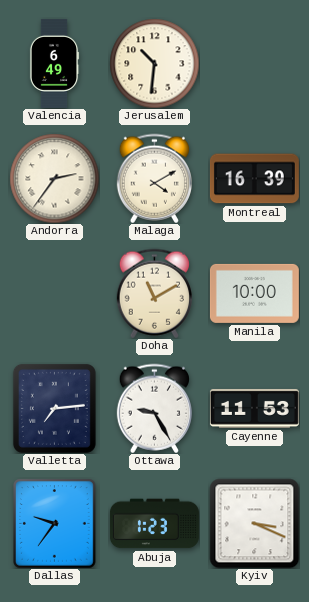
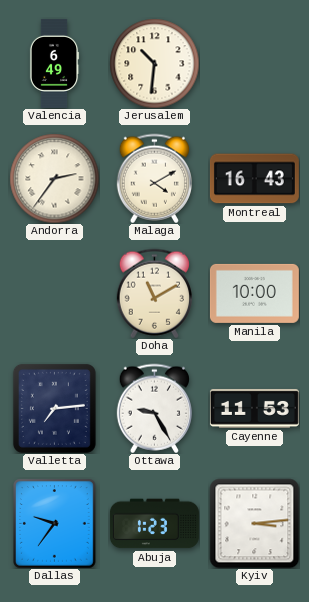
Montreal: 16:39 -> 16:43 (254, 179)
Kyiv: 3:19 -> 3:14 (254, 523)
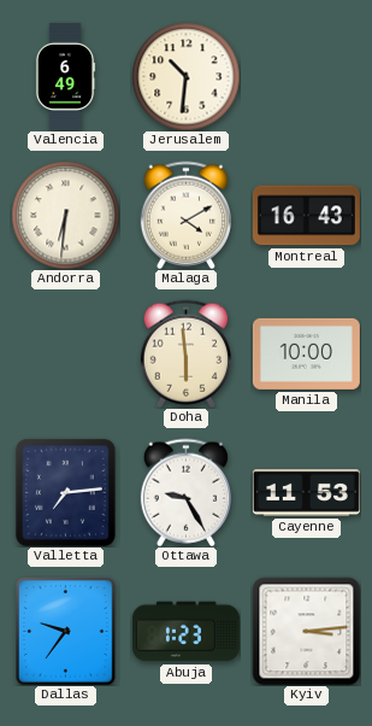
Andorra: 2:36 -> 6:31 (65, 215)
Doha: 11:10 -> 5:59 (185, 353)
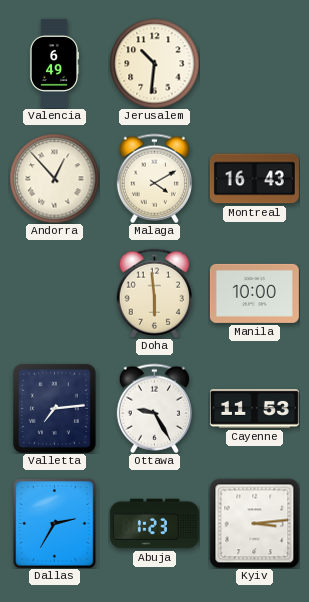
Andorra: 6:31 -> 12:53 (54, 178)
Dallas: 9:36 -> 2:35 (55, 524)
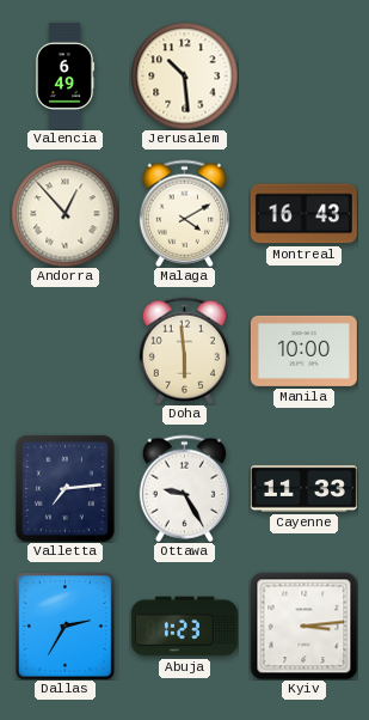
Jerusalem: 10:31 -> 10:29 (184, 75)
Cayenne: 11:53 -> 11:33 (303, 489)
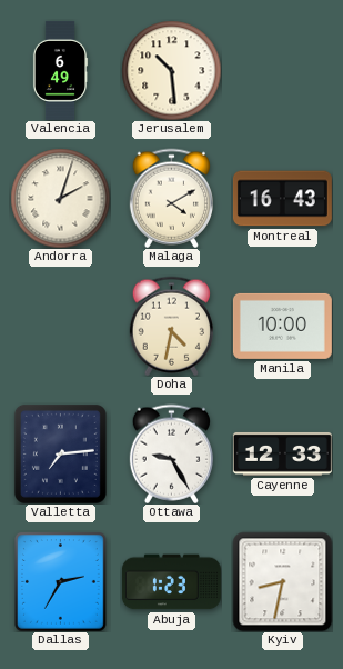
Andorra: 12:53 -> 2:03 (60, 198)
Doha: 5:59 -> 4:32 (171, 326)
Cayenne: 11:33 -> 12:33 (282, 455)
Kyiv: 3:14 -> 8:32 (282, 581)
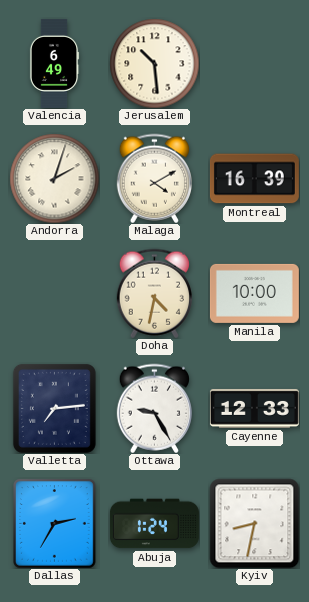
Montreal: 16:43 -> 16:39 (254, 179)
Abuja: 1:23 -> 1:24 (154, 524)
